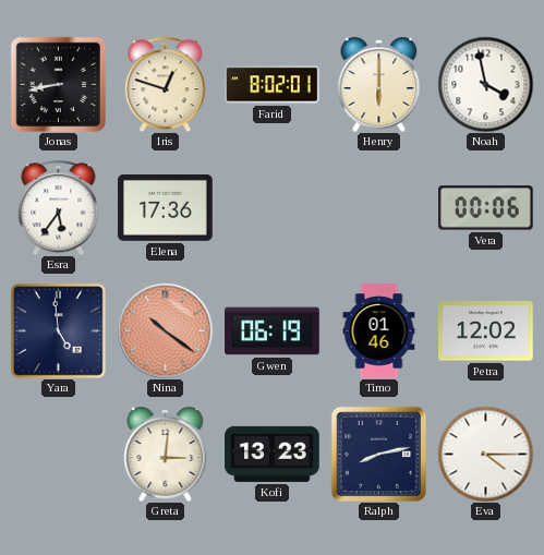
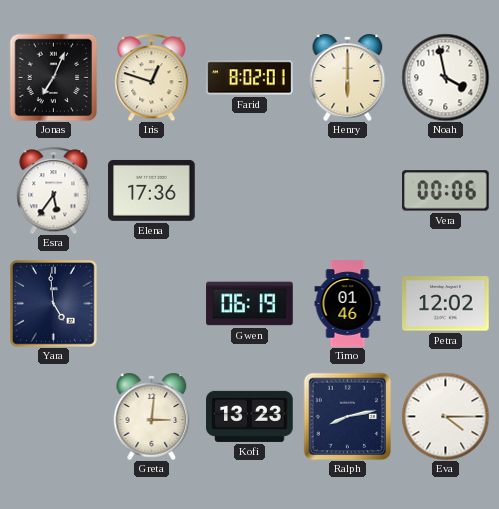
Jonas: 8:43 -> 7:04 (53, 77)
Nina: 10:21 -> none (165, 330)
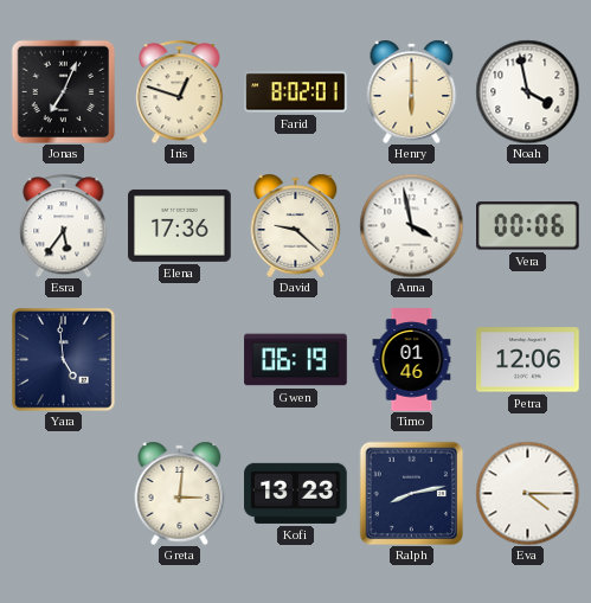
David: none -> 9:22 (296, 225)
Anna: none -> 3:58 (411, 225)
Petra: 12:02 -> 12:06 (528, 360)
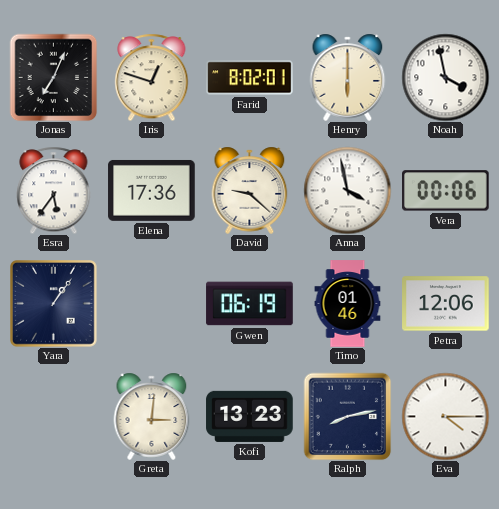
Yara: 4:59 -> 1:06 (54, 304)
